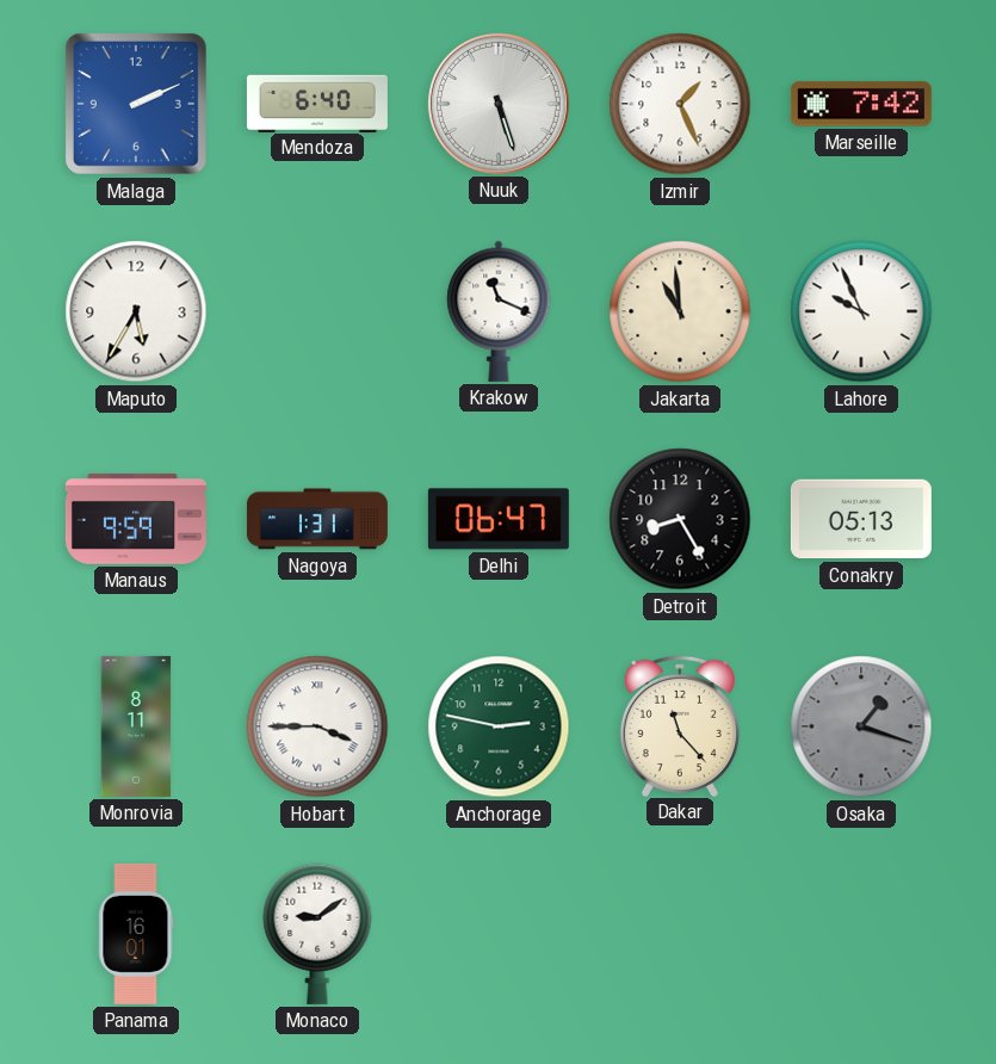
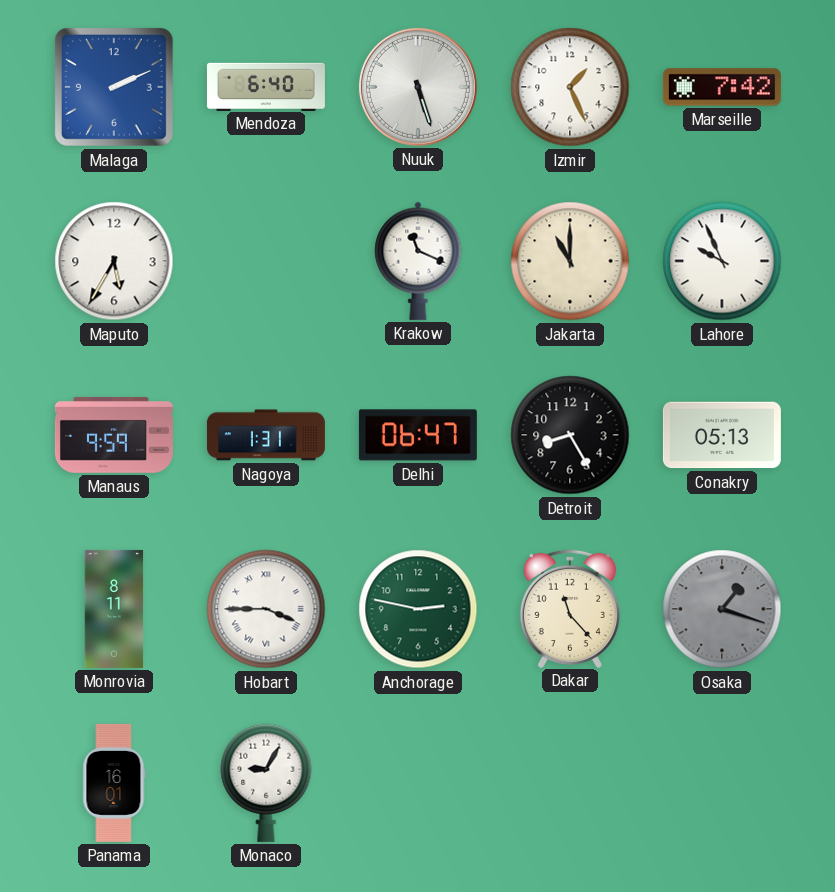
Jakarta: 10:59 -> 11:00 (570, 261)
Monaco: 9:09 -> 9:05 (266, 783)
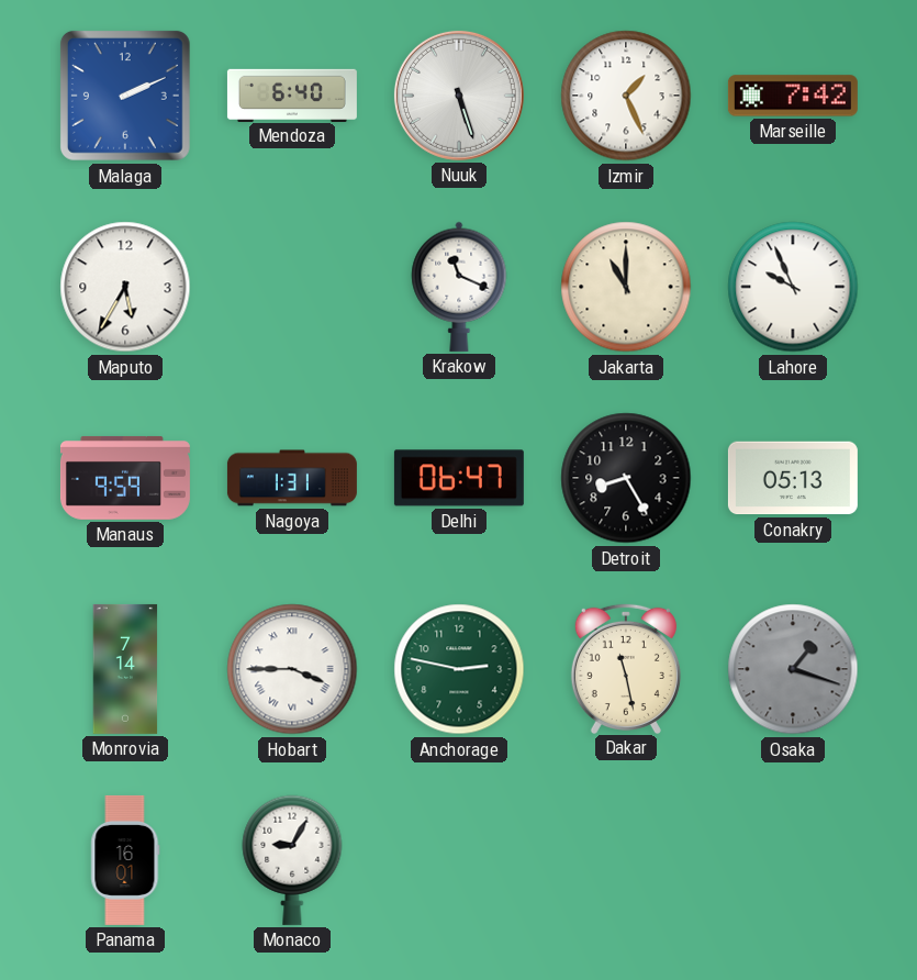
Monrovia: 8:11 -> 7:14 (125, 669)
Dakar: 11:23 -> 11:28 (626, 668)
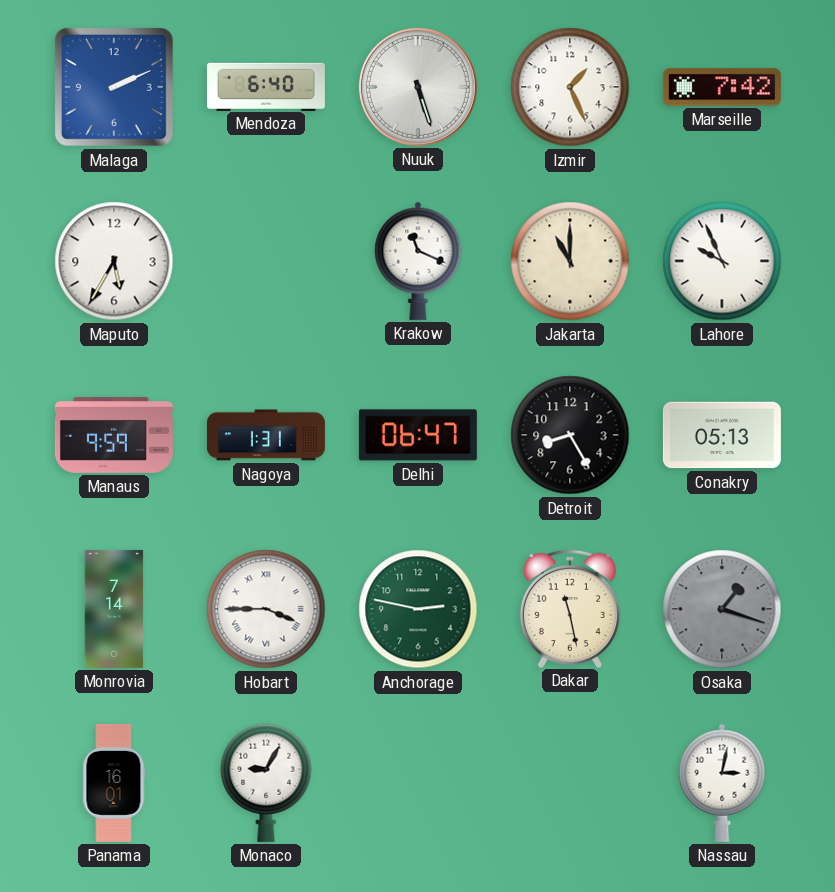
Nassau: none -> 3:02 (722, 783)
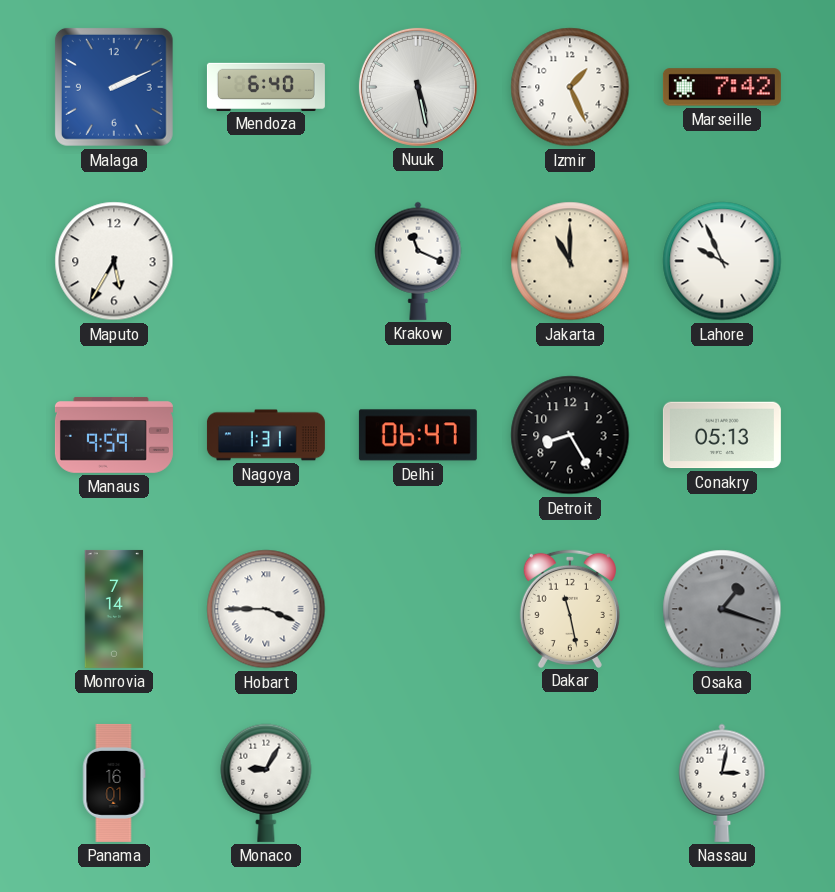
Nuuk: 5:27 -> 5:28 (418, 87)
Anchorage: 2:47 -> none (418, 609)
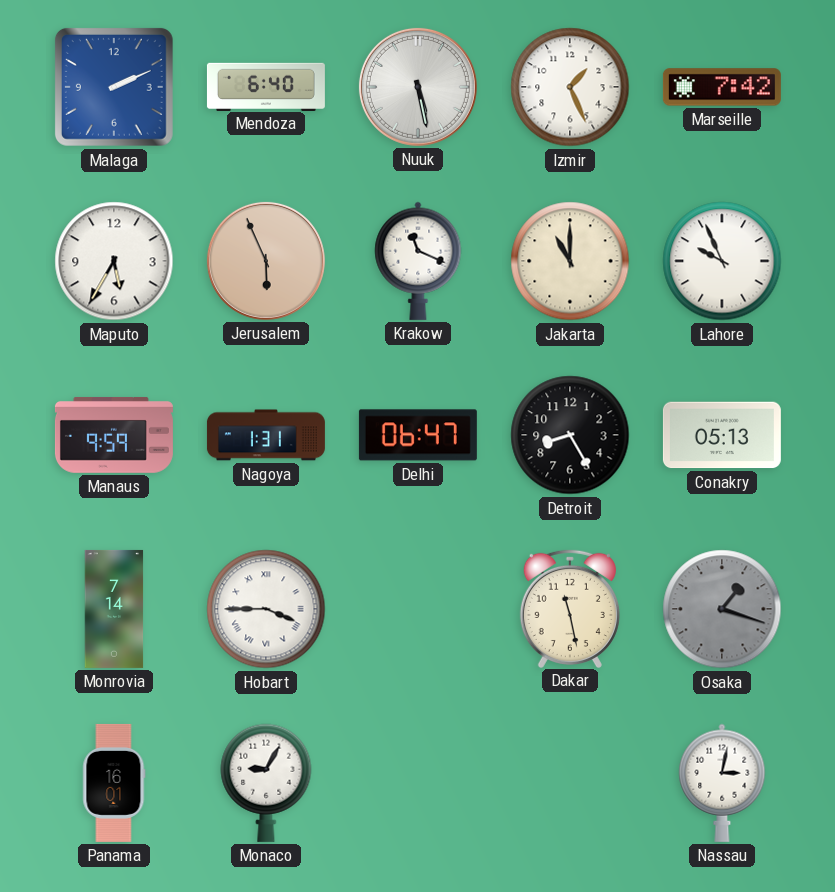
Jerusalem: none -> 5:56 (266, 261)
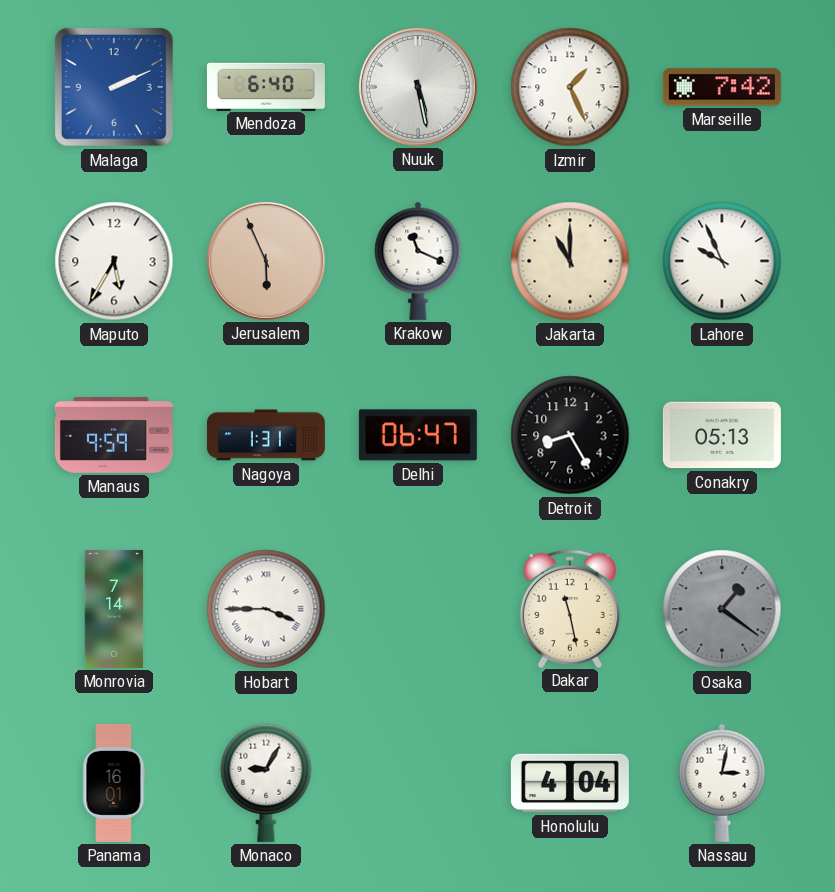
Osaka: 1:18 -> 1:21 (722, 609)
Honolulu: none -> 4:04 (570, 783)
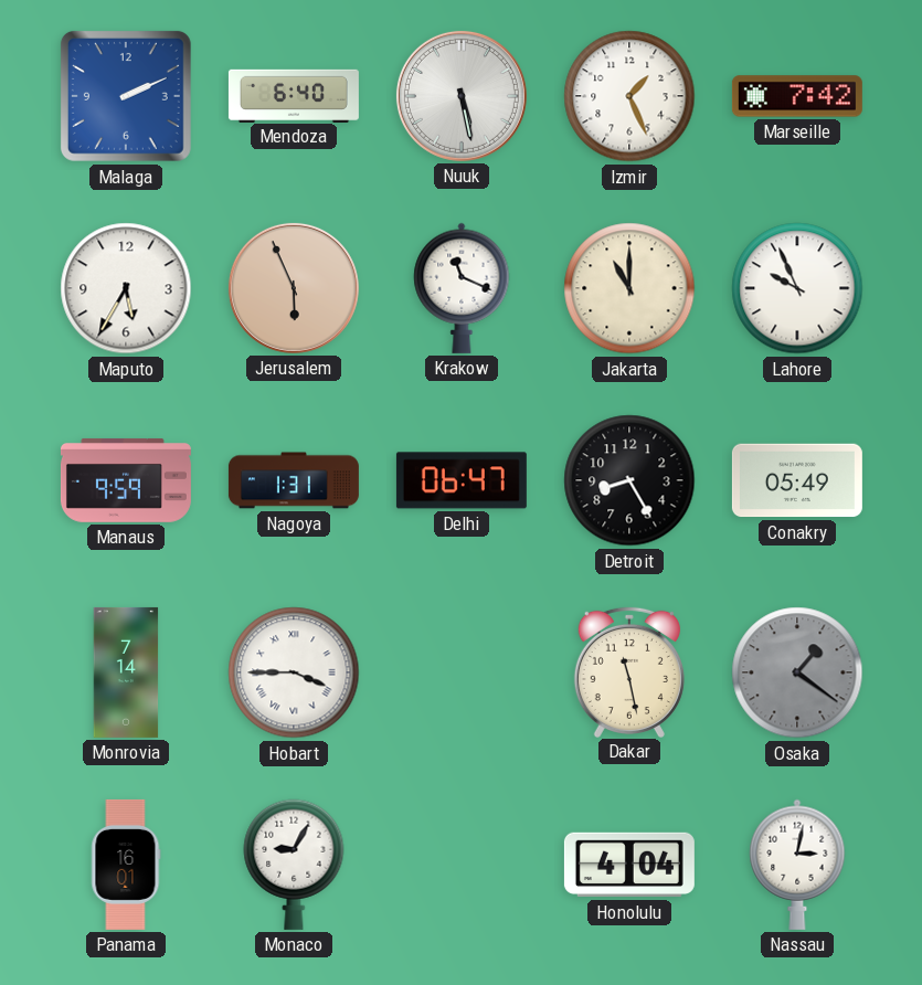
Conakry: 05:13 -> 05:49 (797, 480)
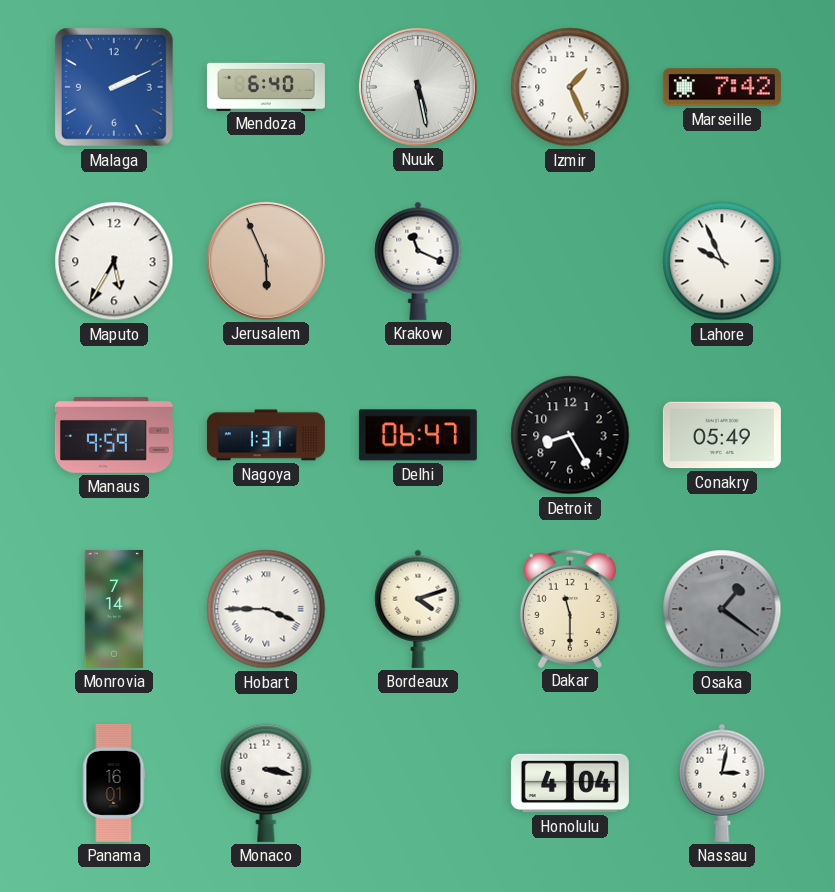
Jakarta: 11:00 -> none (629, 288)
Bordeaux: none -> 4:12 (418, 609)
Dakar: 11:28 -> 11:30 (570, 608)
Monaco: 9:05 -> 3:17 (266, 783)
